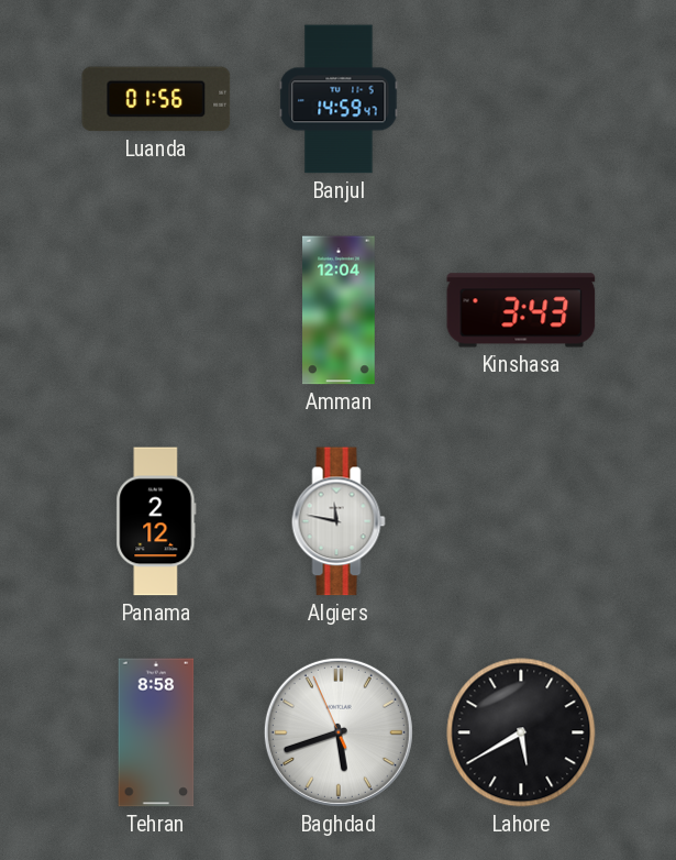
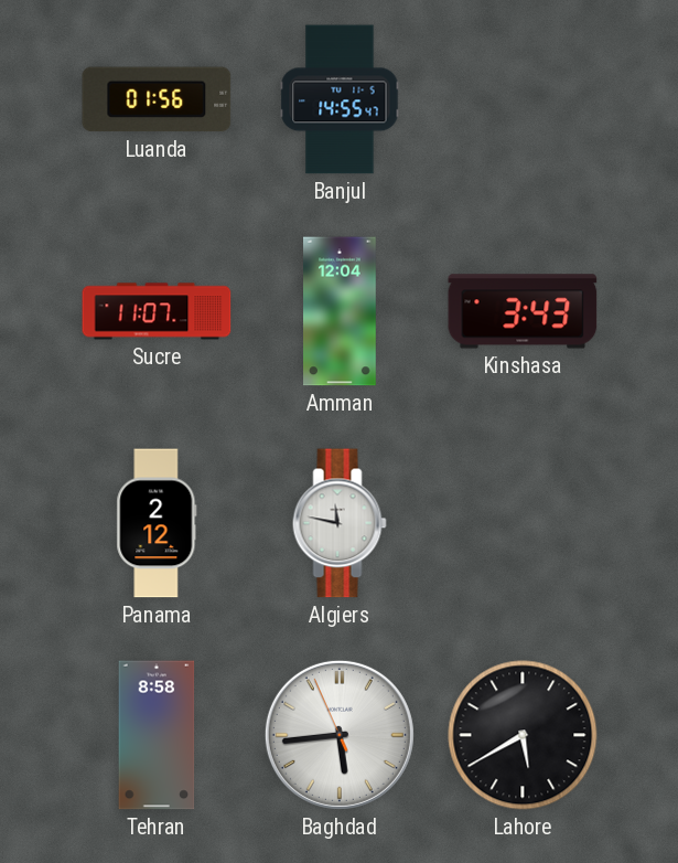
Banjul: 14:59 -> 14:55 (340, 99)
Sucre: none -> 11:07 (157, 311)
Baghdad: 5:41 -> 5:43 (340, 735)
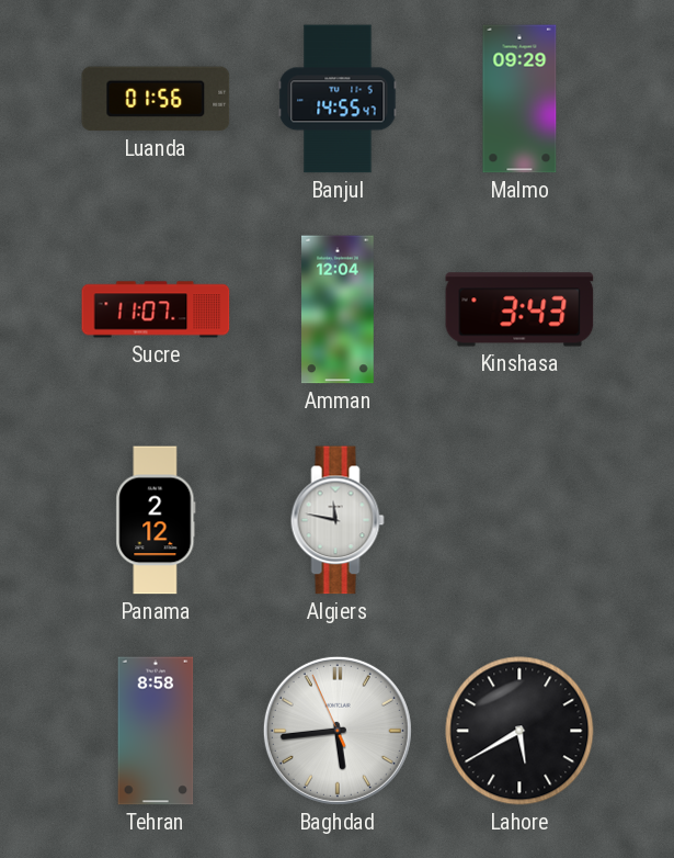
Malmo: none -> 09:29 (519, 99)
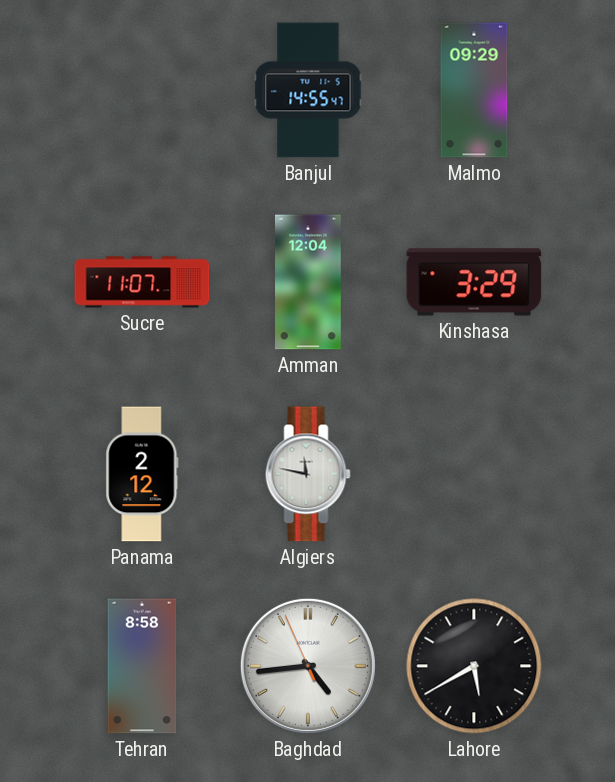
Luanda: 01:56 -> none (156, 99)
Kinshasa: 3:43 -> 3:29 (474, 282)
Baghdad: 5:43 -> 4:43 (308, 666)
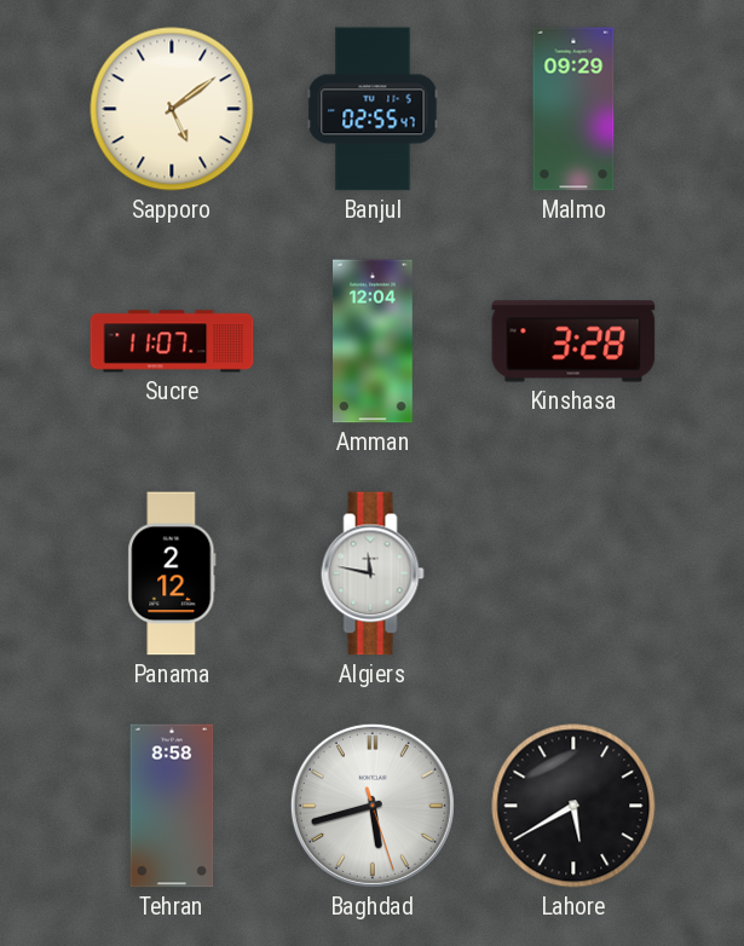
Sapporo: none -> 5:09 (172, 109)
Banjul: 14:55 -> 02:55 (373, 109)
Kinshasa: 3:29 -> 3:28 (573, 341)
Baghdad: 4:43 -> 5:42 (373, 806)
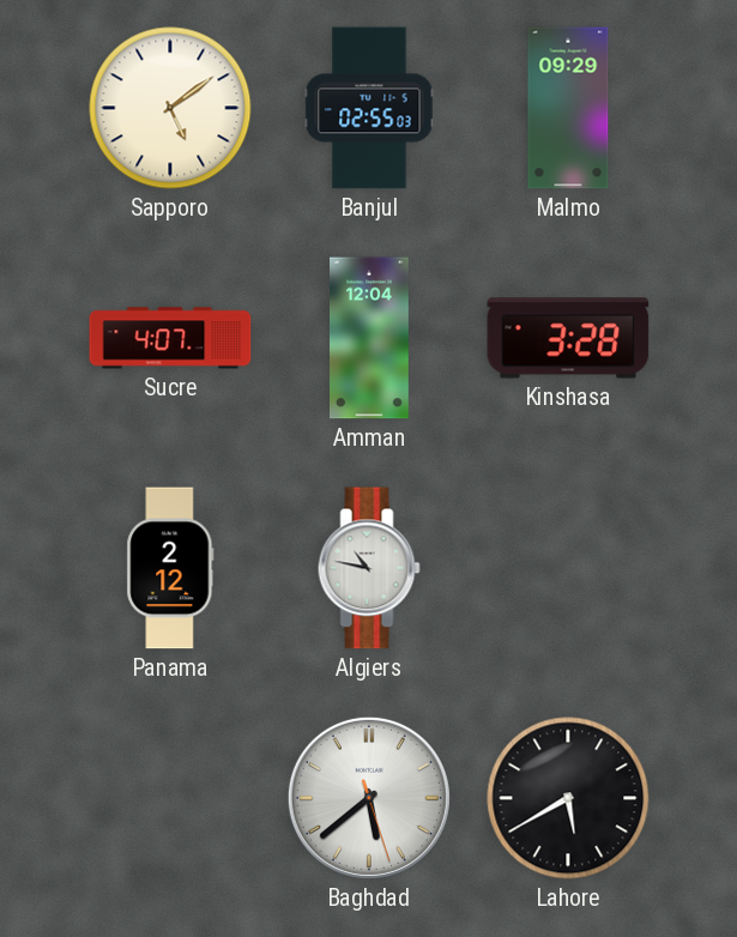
Banjul: 02:55:47 -> 02:55:03 (369, 108)
Sucre: 11:07 -> 4:07 (170, 338)
Algiers: 11:47 -> 10:47 (369, 568)
Tehran: 8:58 -> none (172, 806)
Baghdad: 5:42 -> 5:38 (369, 798)
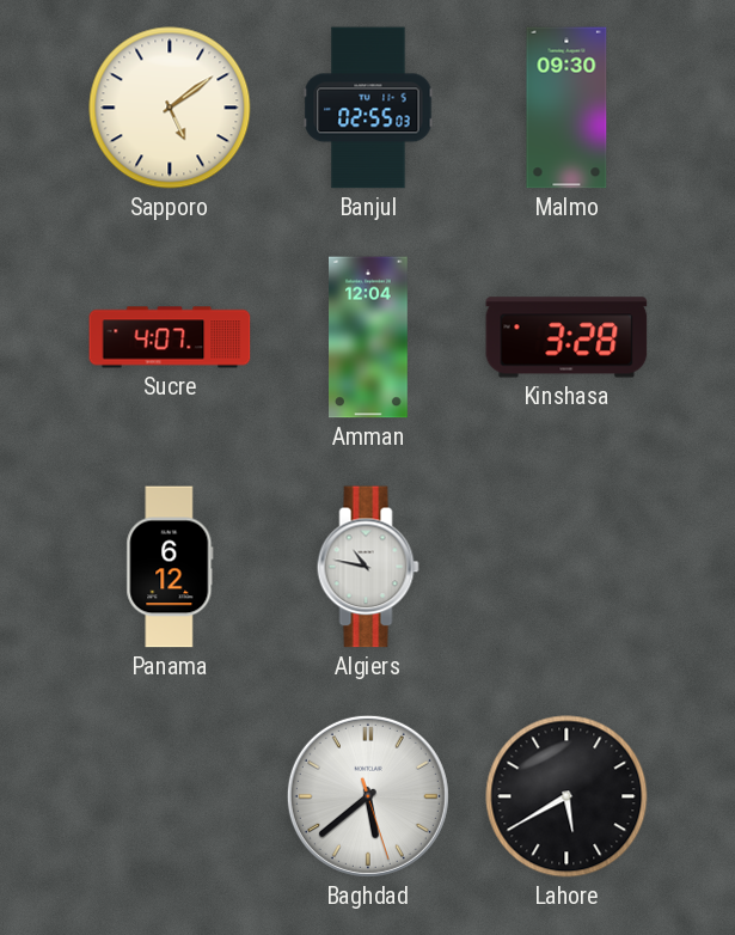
Malmo: 09:29 -> 09:30 (566, 108)
Panama: 2:12 -> 6:12 (170, 567)
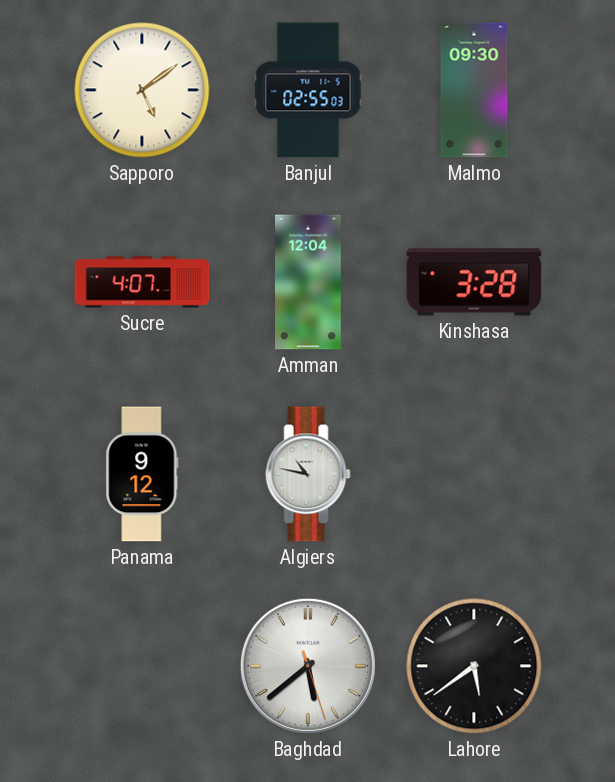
Panama: 6:12 -> 9:12 (142, 474)
Lahore: 5:40 -> 5:39 (474, 666)
